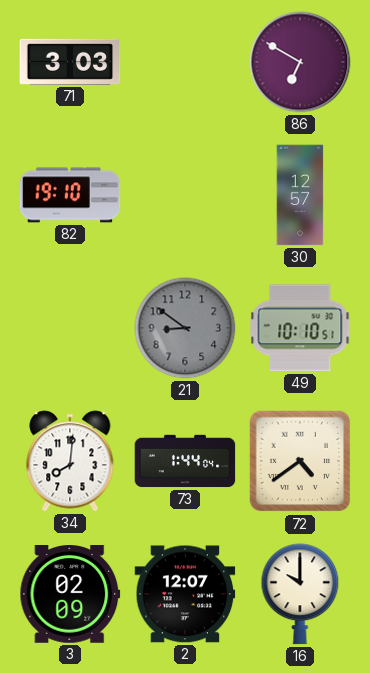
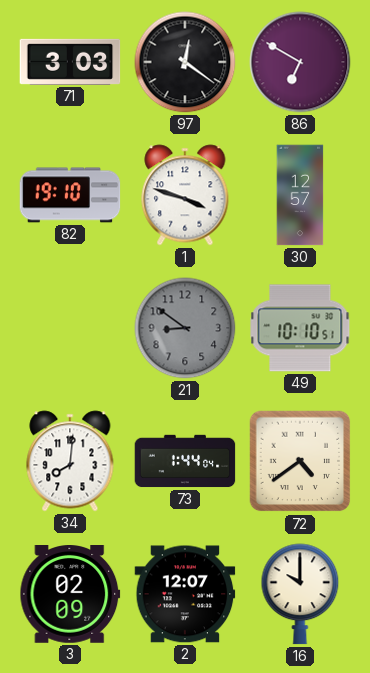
97: none -> 12:21 (185, 62)
1: none -> 3:48 (185, 195)
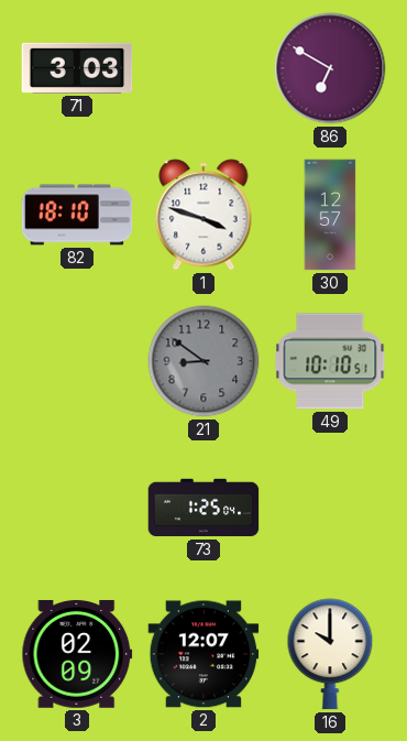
97: 12:21 -> none (185, 62)
82: 19:10 -> 18:10 (77, 215)
34: 8:01 -> none (70, 461)
73: 1:44 -> 1:25 (204, 508)
72: 4:39 -> none (300, 461)
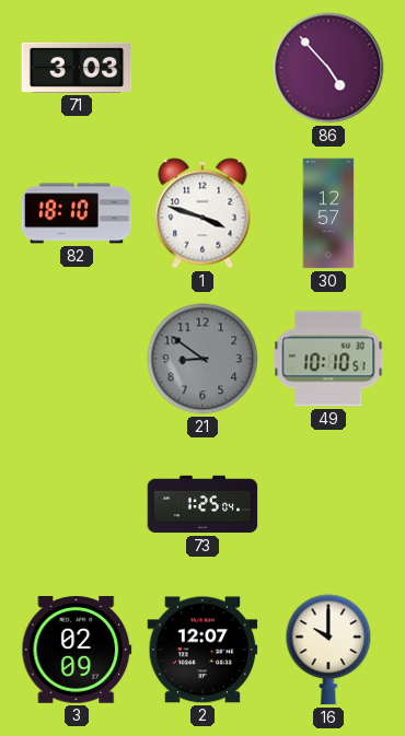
86: 6:50 -> 4:53 (328, 68)
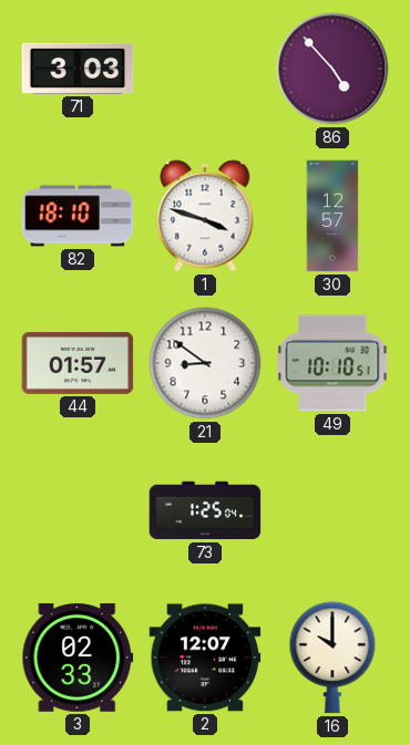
44: none -> 01:57 (78, 363)
21 dial: grey -> white (205, 363)
3: 02:09 -> 02:33 (78, 659)
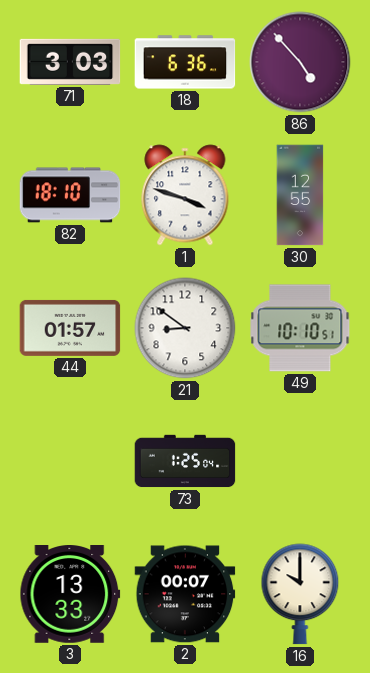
18: none -> 6:36 (185, 62)
30: 12:57 -> 12:55 (300, 195)
3: 02:33 -> 13:33 (70, 595)
2: 12:07 -> 00:07 (185, 594)
